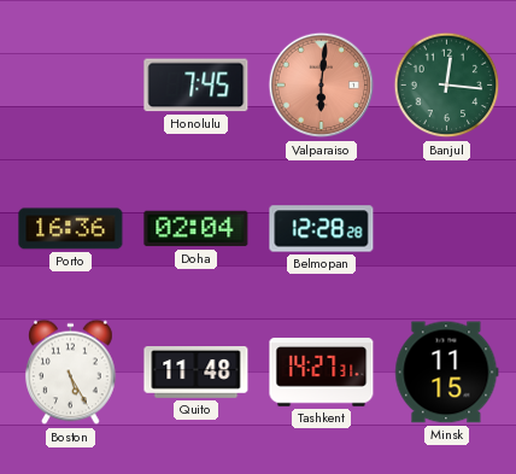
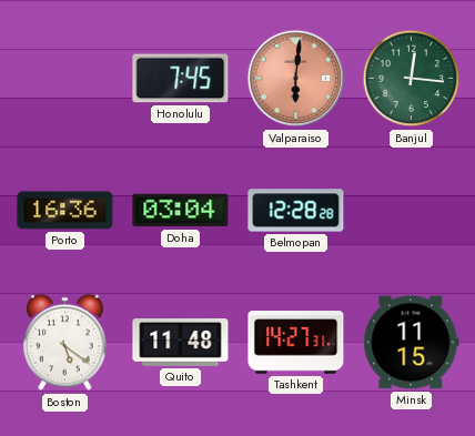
Doha: 02:04 -> 03:04 (181, 211)
Boston: 5:25 -> 5:21 (65, 343)
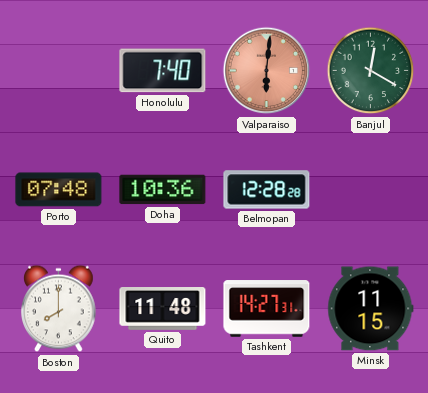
Honolulu: 7:45 -> 7:40 (163, 71)
Banjul: 12:16 -> 12:20 (371, 71)
Porto: 16:36 -> 07:48 (59, 190)
Doha: 03:04 -> 10:36 (163, 190)
Boston: 5:21 -> 8:00 (59, 309)
